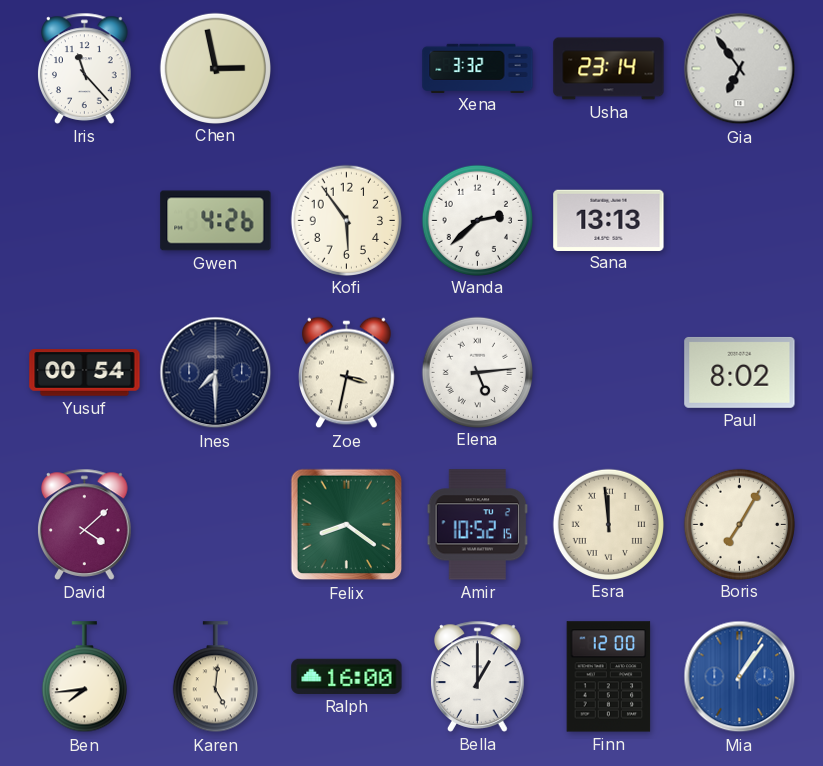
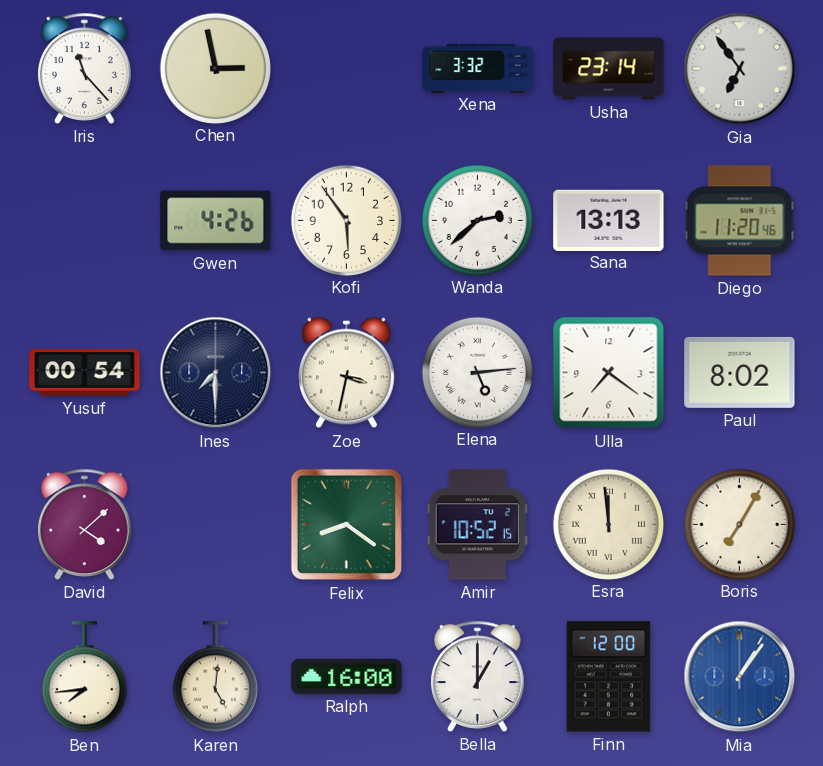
Diego: none -> 11:20 (740, 221)
Ulla: none -> 7:21 (609, 373)
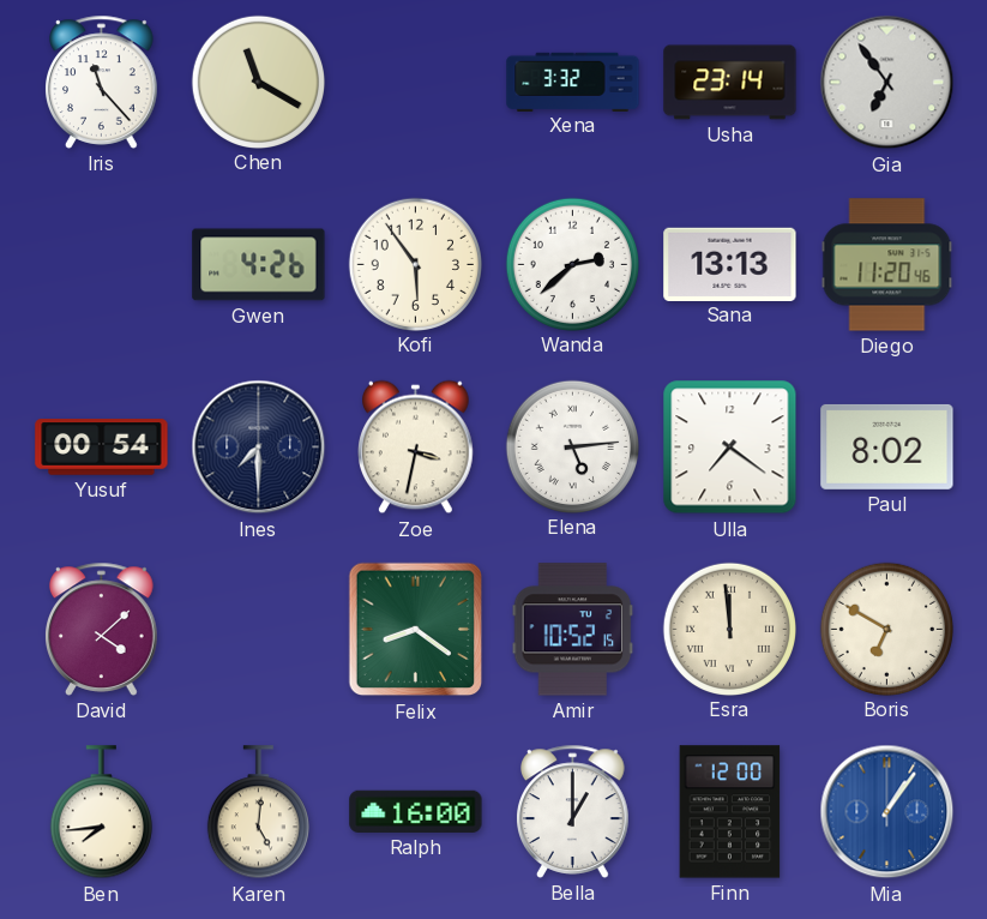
Chen: 2:58 -> 11:20 (258, 82)
Boris: 7:05 -> 6:50 (886, 629)
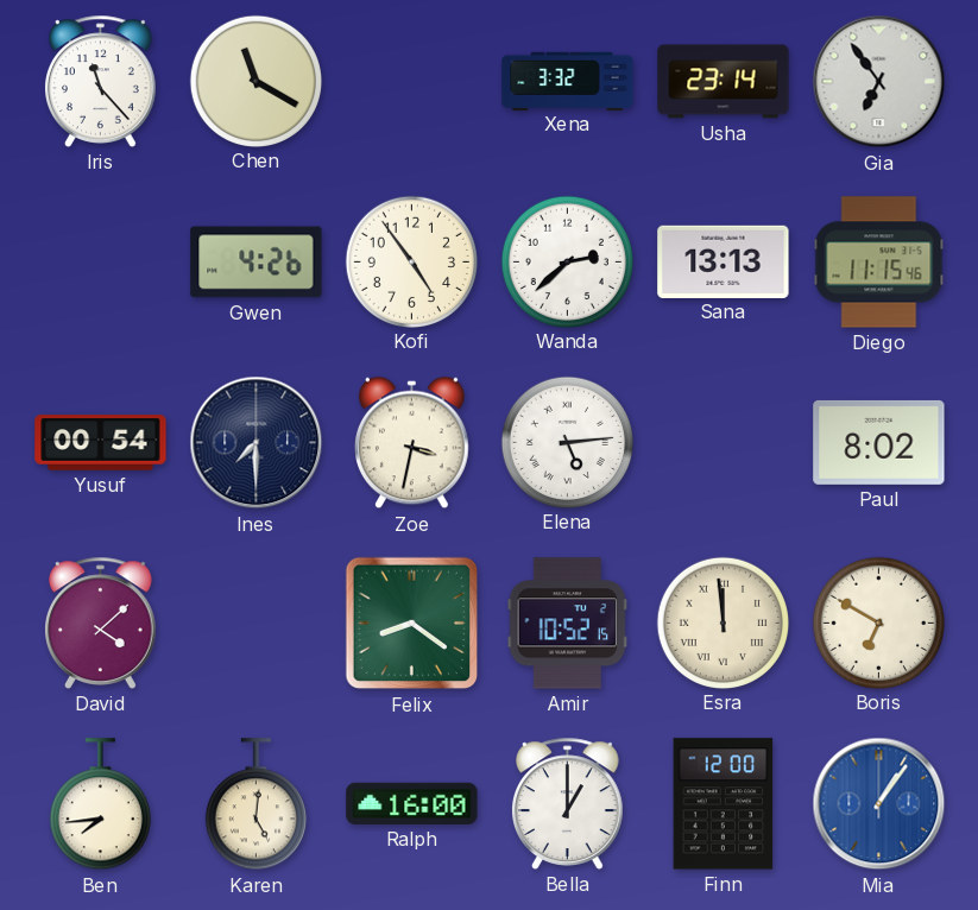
Kofi: 5:54 -> 4:54 (411, 261)
Diego: 11:20 -> 11:15 (879, 263)
Ulla: 7:21 -> none (730, 448)
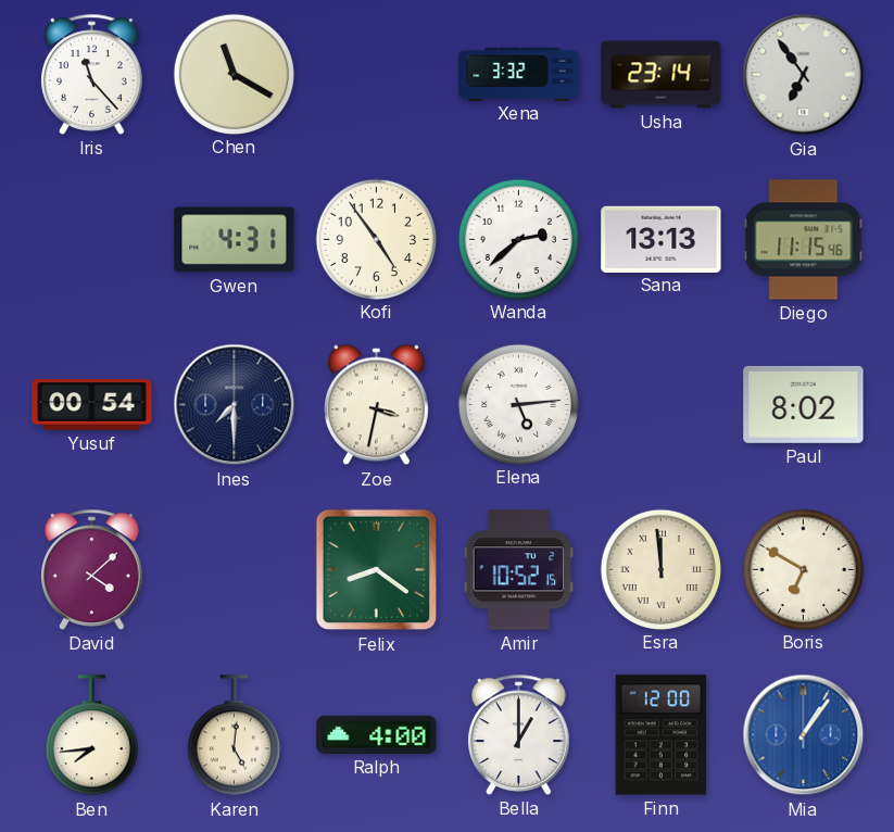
Gwen: 4:26 -> 4:31 (235, 240)
Ralph: 16:00 -> 4:00 (377, 734)
